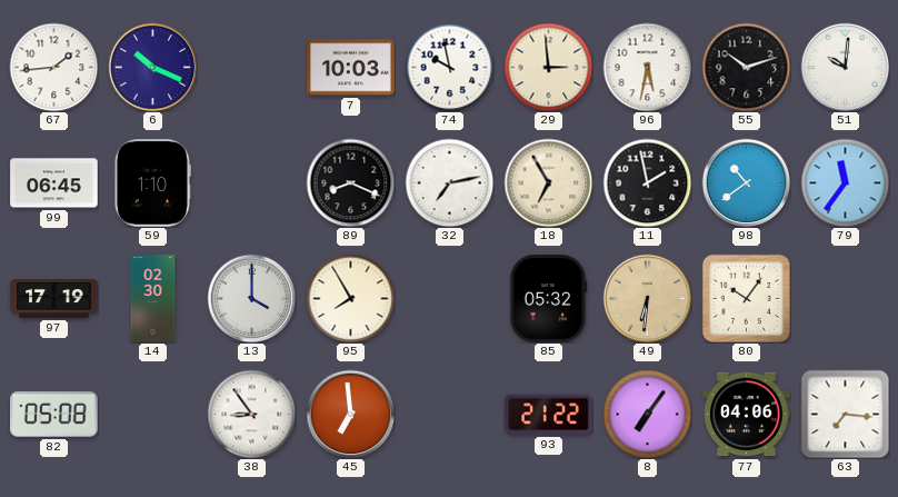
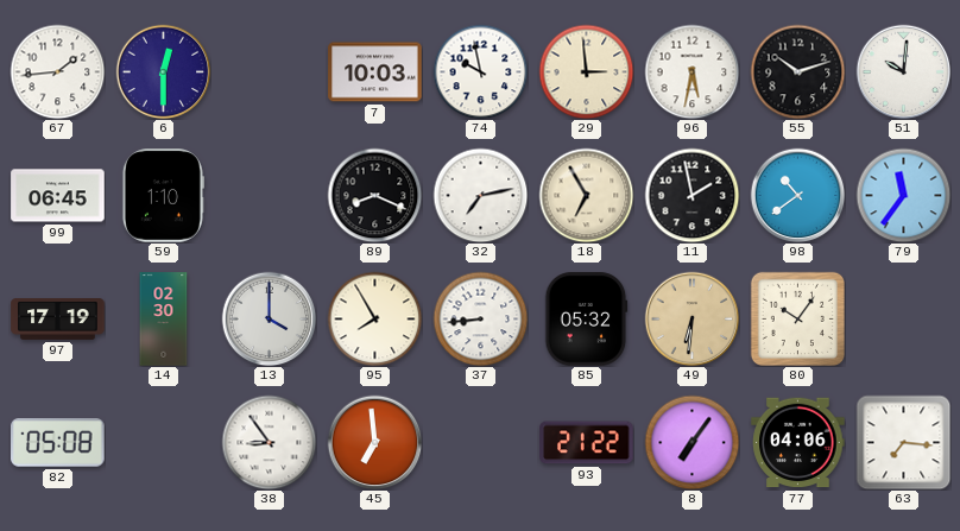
6: 10:19 -> 12:30 (163, 71)
37: none -> 8:44 (480, 318)
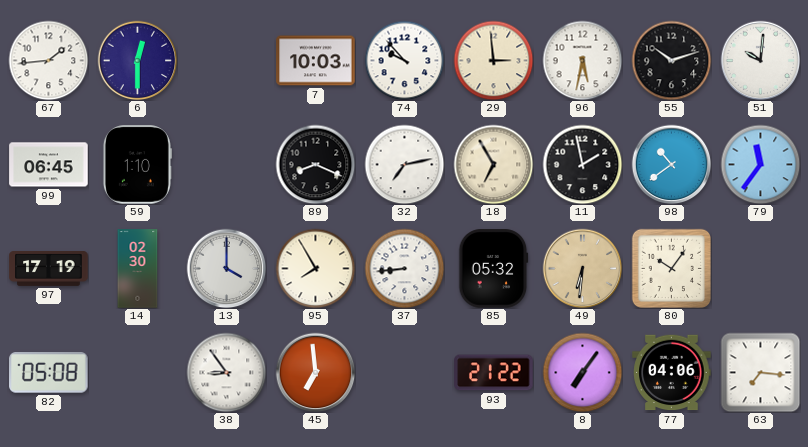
74: 9:58 -> 9:53 (404, 60)
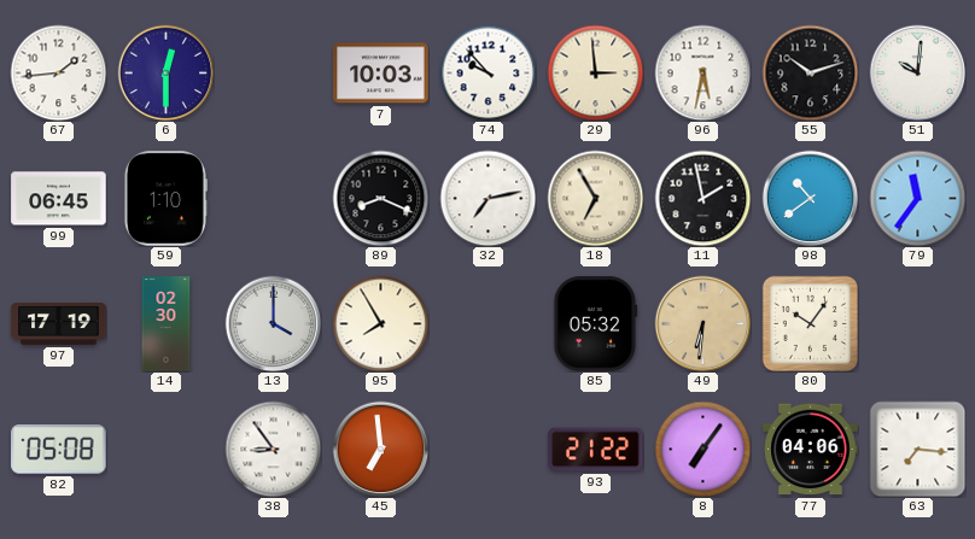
37: 8:44 -> none (404, 268)
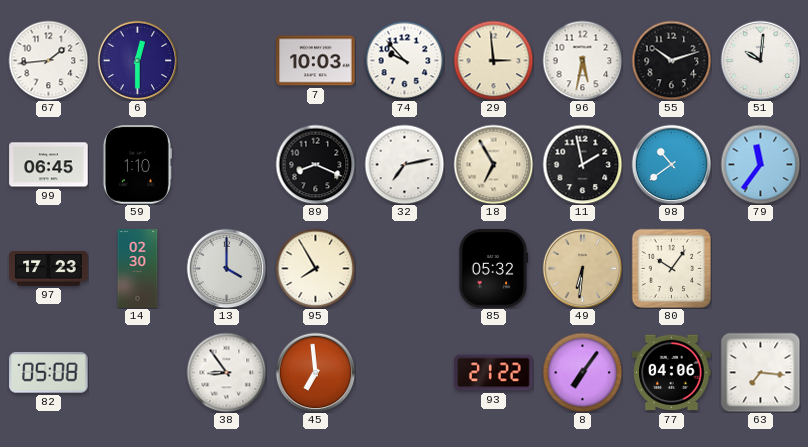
97: 17:19 -> 17:23 (49, 269)
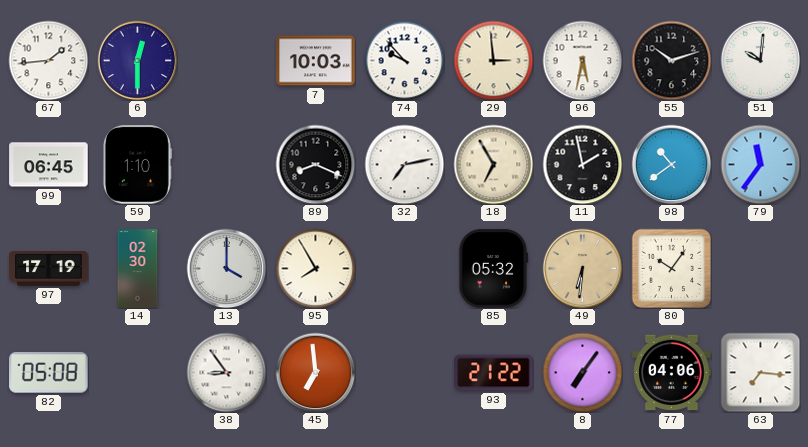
97: 17:23 -> 17:19 (49, 269)
